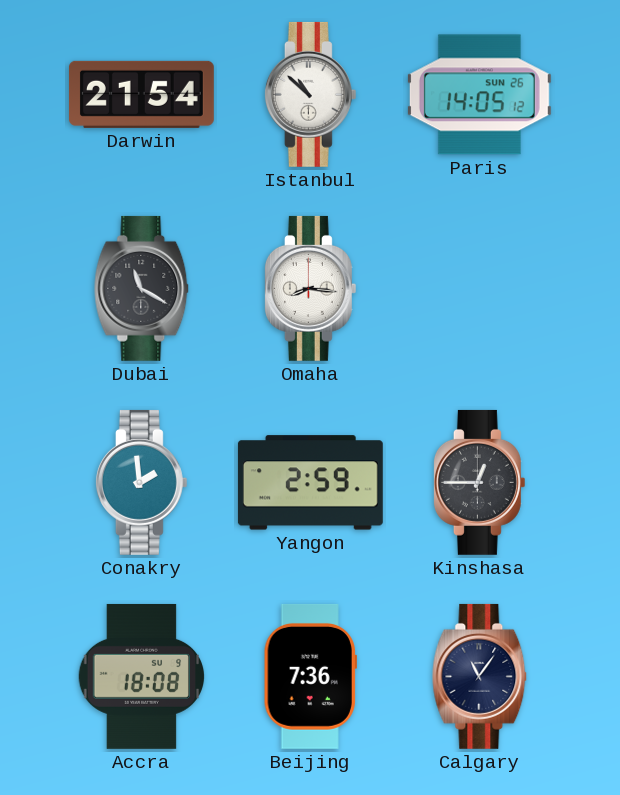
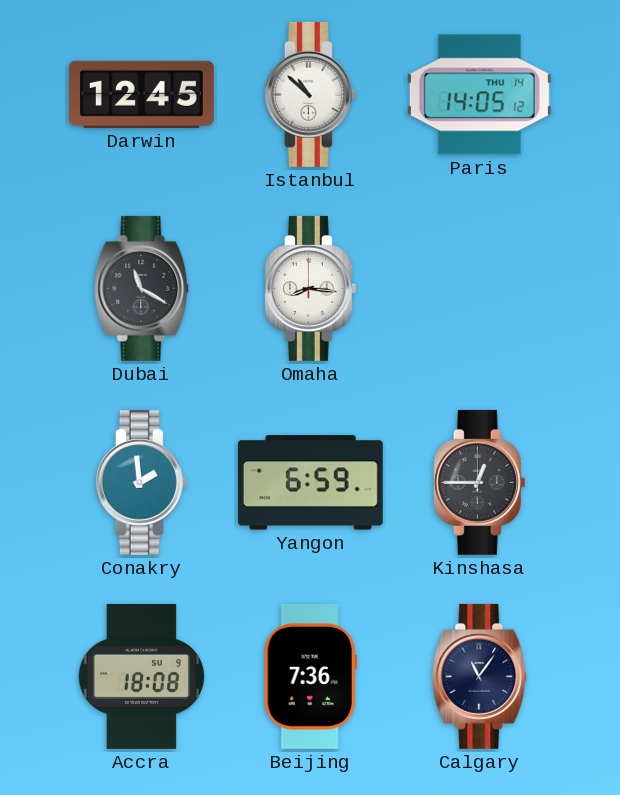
Darwin: 21:54 -> 12:45 (141, 94)
Paris date: SUN 26 -> THU 14 (479, 95)
Yangon: 2:59 -> 6:59 (310, 483)
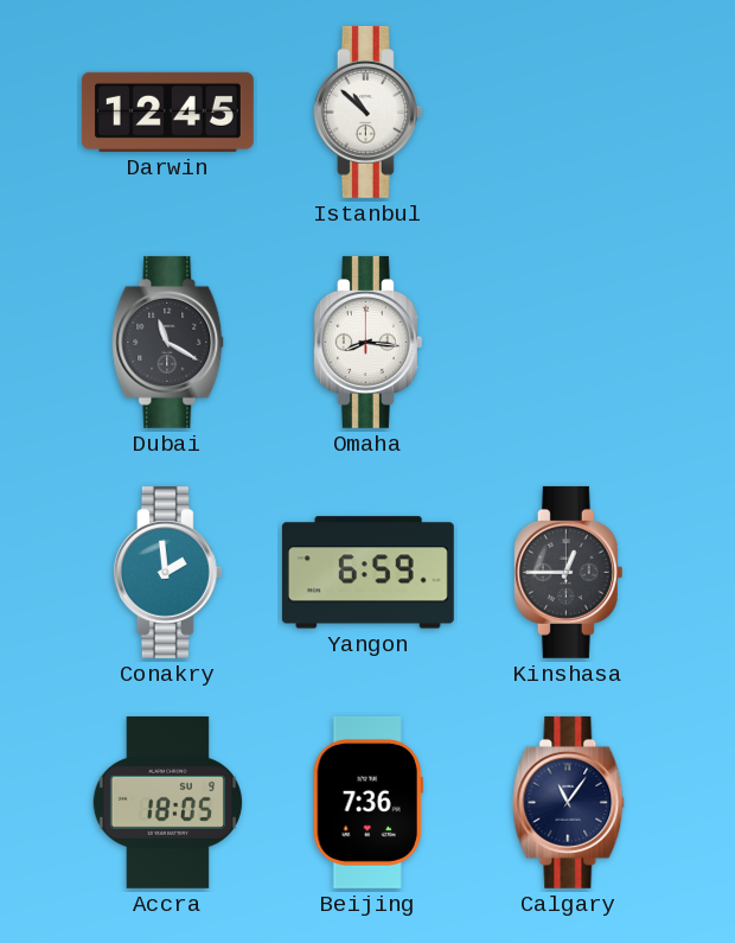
Paris: 14:05 -> none (479, 95)
Accra: 18:08 -> 18:05 (168, 802)
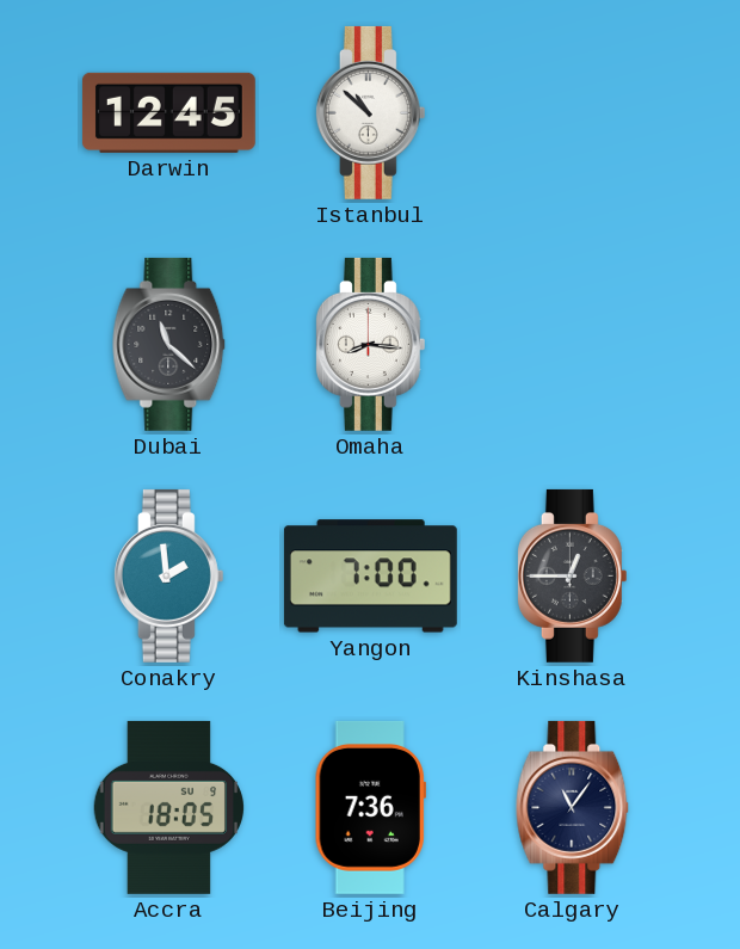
Dubai: 11:20 -> 11:22 (169, 344)
Yangon: 6:59 -> 7:00 (370, 577)
